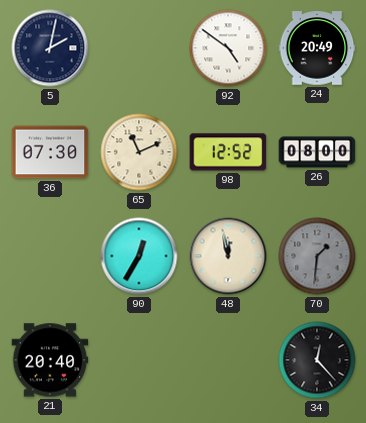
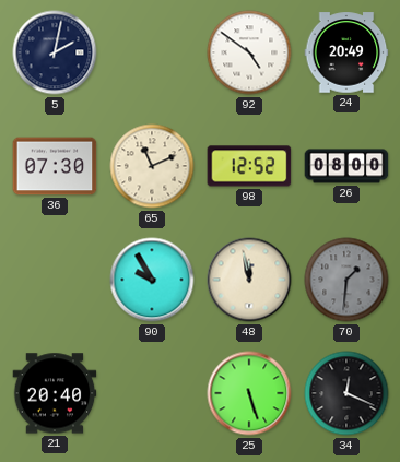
90: 12:35 -> 9:55 (152, 280)
25: none -> 5:27 (249, 393)
34: 12:23 -> 12:19 (346, 393)
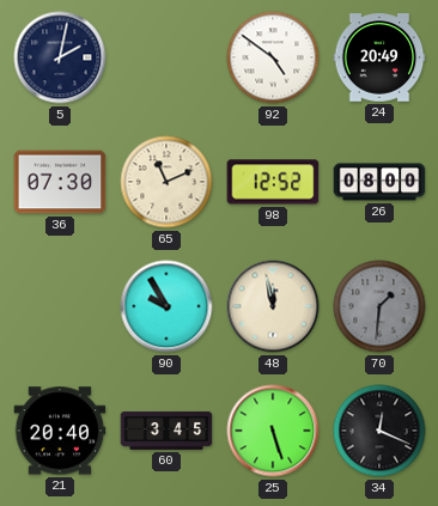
60: none -> 3:45 (166, 431)
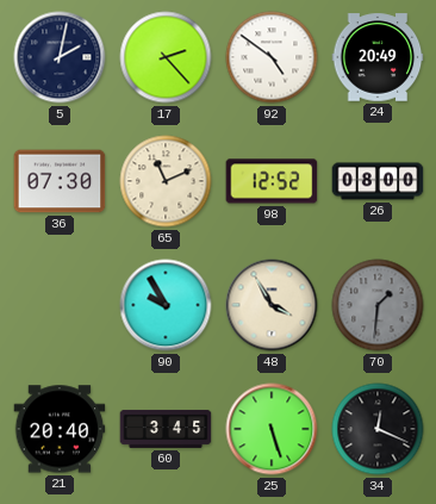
17: none -> 2:23 (166, 57)
48: 11:58 -> 3:55 (272, 305)
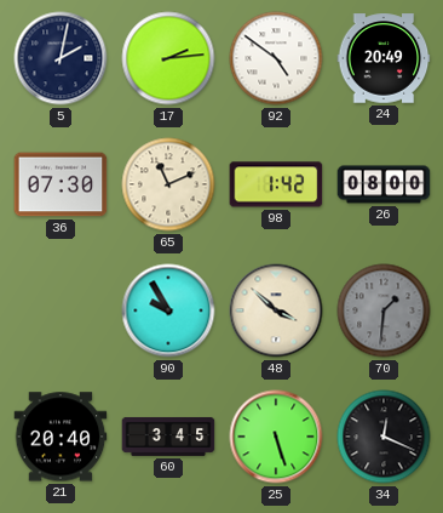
17: 2:23 -> 2:14 (168, 58)
98: 12:52 -> 1:42 (276, 184)
48: 3:55 -> 3:52 (276, 310)
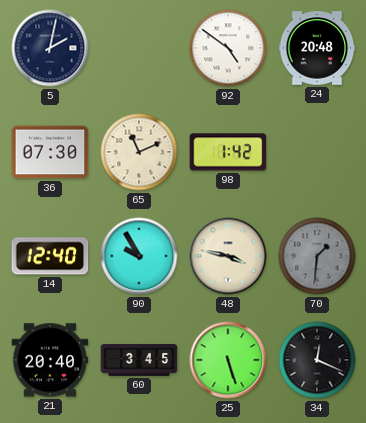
17: 2:14 -> none (168, 58)
24: 20:49 -> 20:48 (317, 48)
26: 08:00 -> none (384, 184)
14: none -> 12:40 (50, 256)
48: 3:52 -> 3:47 (228, 256)
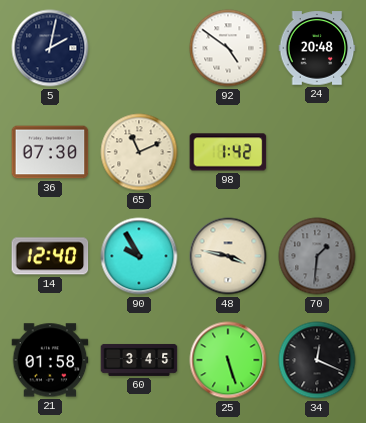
21: 20:40 -> 01:58 (50, 360)
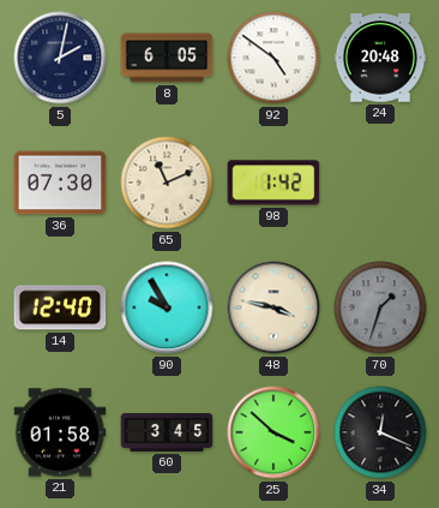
8: none -> 6:05 (167, 58)
70: 1:31 -> 1:33 (380, 307)
25: 5:27 -> 3:52 (273, 432)
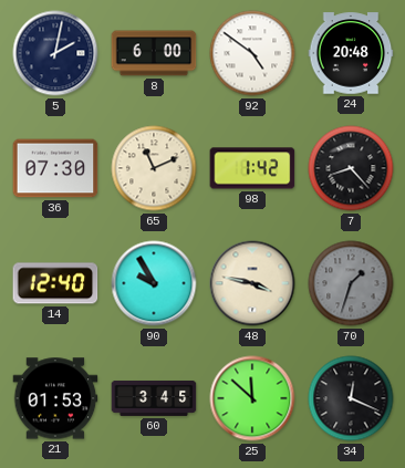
8: 6:05 -> 6:00 (154, 53)
7: none -> 8:23 (351, 168)
21: 01:58 -> 01:53 (55, 398)
25: 3:52 -> 11:52 (252, 398)
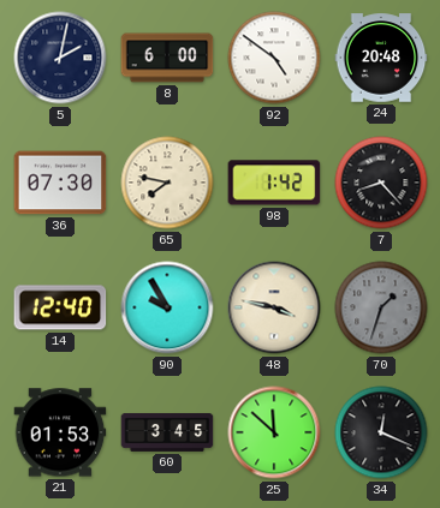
65: 11:11 -> 7:47 (167, 183)
